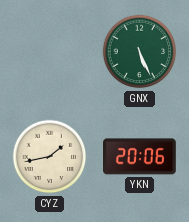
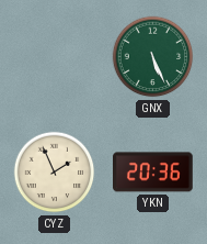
CYZ: 1:43 -> 1:56 (55, 173)
YKN: 20:06 -> 20:36 (153, 173)
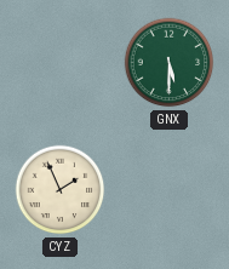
GNX: 5:26 -> 5:30 (170, 63)
YKN: 20:36 -> none (153, 173)
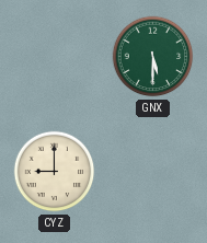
CYZ: 1:56 -> 9:00 (55, 172)
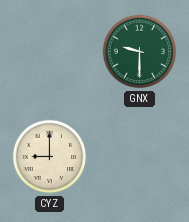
GNX: 5:30 -> 9:30 (140, 52)
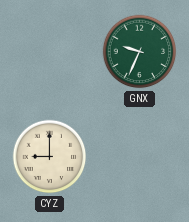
GNX: 9:30 -> 9:34 (140, 52)
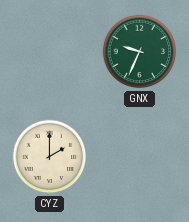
CYZ: 9:00 -> 2:00 (50, 157)
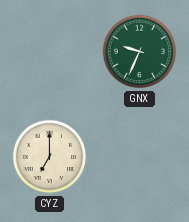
CYZ: 2:00 -> 7:00 (50, 157)
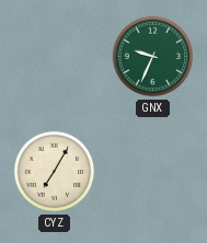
CYZ: 7:00 -> 7:05 (55, 172)
